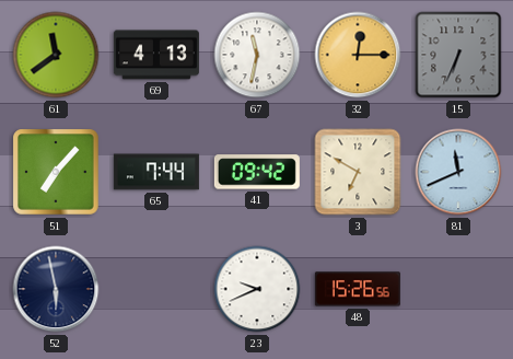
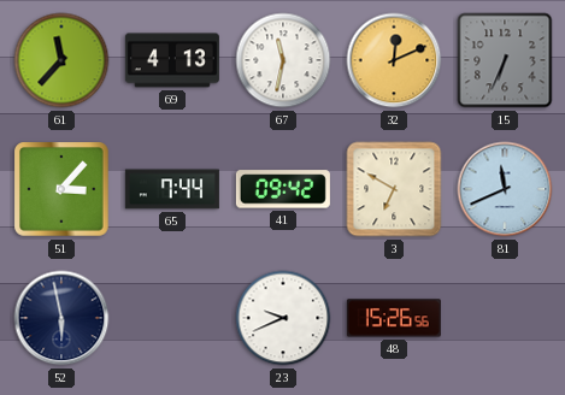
61: 11:39 -> 11:37 (61, 60)
32: 12:15 -> 12:11 (394, 60)
51: 7:07 -> 3:07 (61, 189)
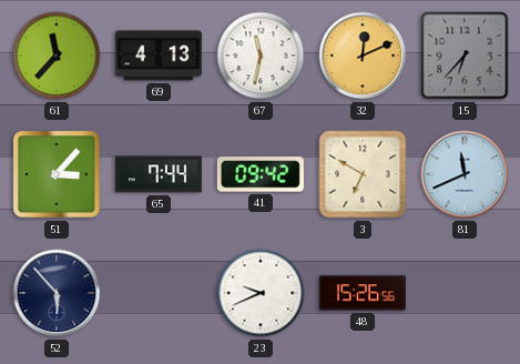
15: 6:34 -> 6:37 (465, 55)
52: 5:58 -> 5:53 (57, 293)
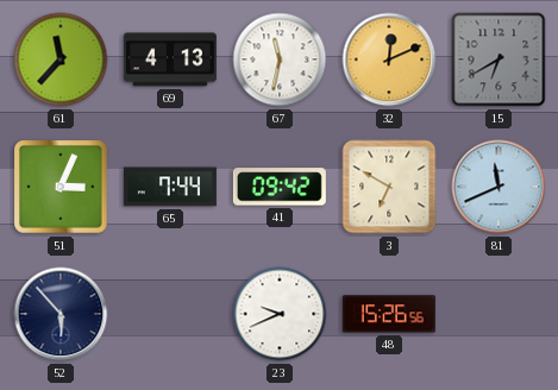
15: 6:37 -> 6:40 (499, 59)
51: 3:07 -> 3:04 (61, 187)
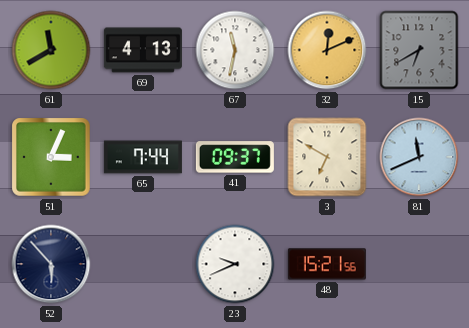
61: 11:37 -> 11:40 (51, 50)
41: 09:42 -> 09:37 (235, 157)
48: 15:26 -> 15:21 (327, 264)
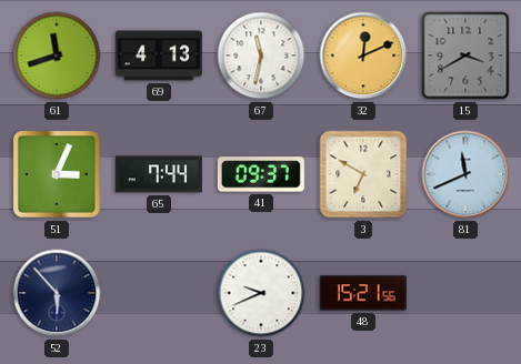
61: 11:40 -> 11:42 (57, 55)
15: 6:40 -> 3:40 (465, 55)
